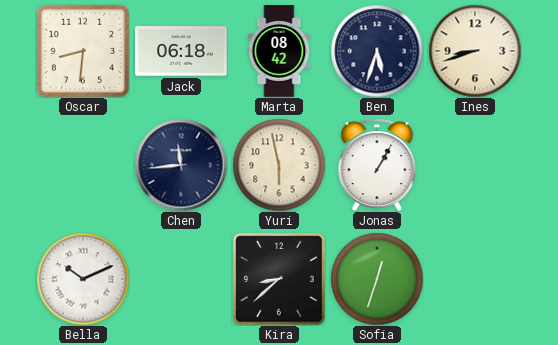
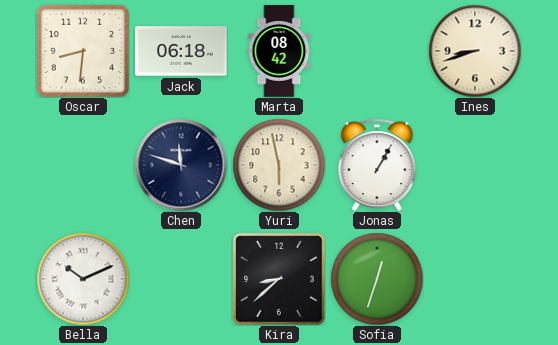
Ben: 5:33 -> none (377, 51)
Chen: 11:44 -> 11:48 (181, 165)
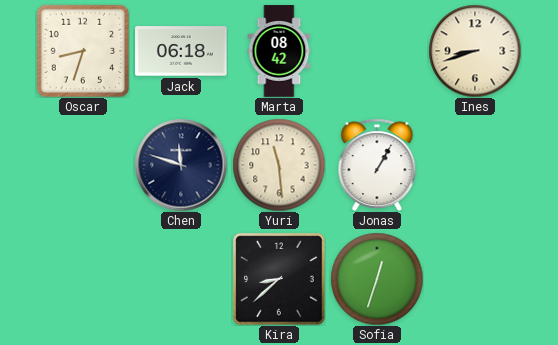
Oscar: 8:31 -> 8:33 (82, 50)
Yuri: 5:58 -> 11:29 (279, 165)
Bella: 10:11 -> none (83, 279)
